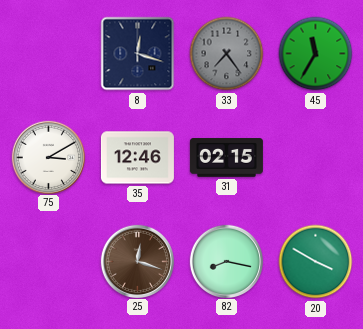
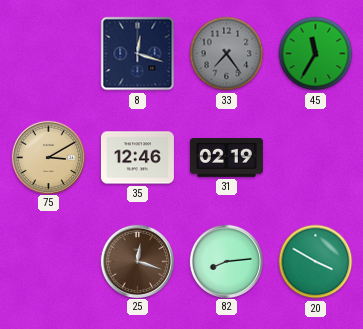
75 dial: white -> champagne (48, 157)
31: 02:15 -> 02:19 (226, 158)
82: 8:17 -> 8:14 (226, 261)
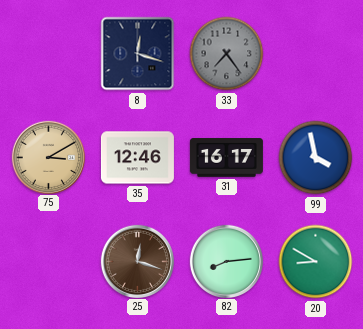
45: 11:35 -> none (316, 54)
31: 02:19 -> 16:17 (226, 158)
99: none -> 3:58 (316, 158)
20: 3:50 -> 8:50 (316, 262)
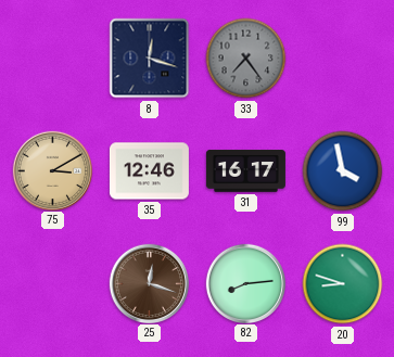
20: 8:50 -> 8:48 (343, 284)
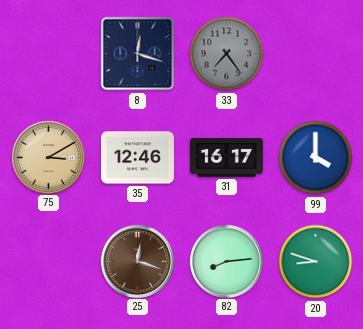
99: 3:58 -> 4:00 (316, 158)
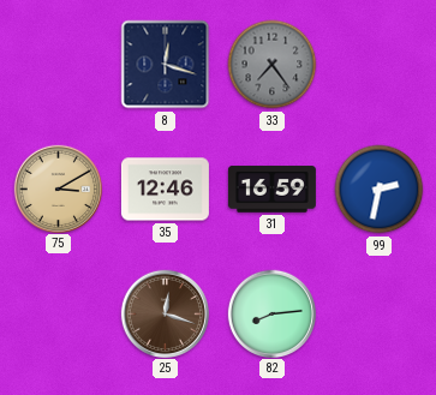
31: 16:17 -> 16:59 (271, 190)
99: 4:00 -> 2:32 (380, 190)
20: 8:48 -> none (316, 262)
